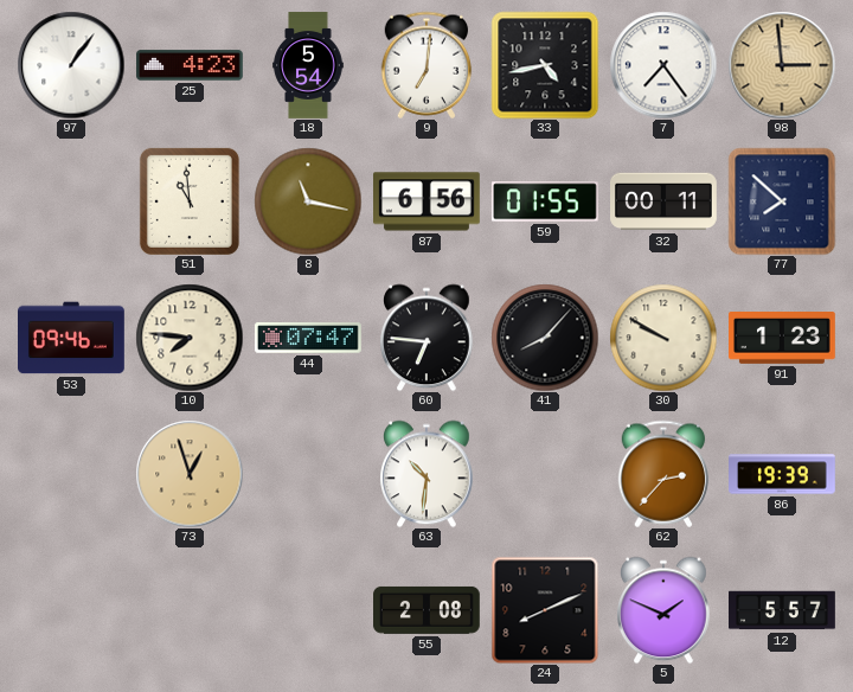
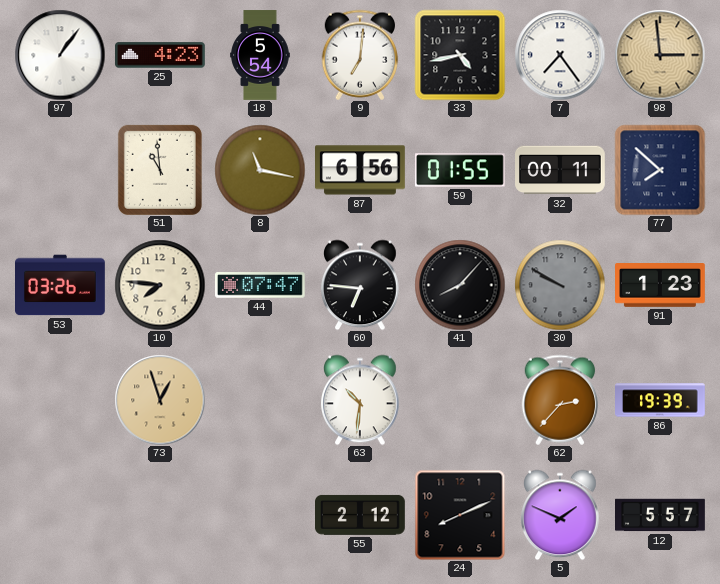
53: 09:46 -> 03:26 (61, 285)
30 dial: cream -> grey (560, 285)
55: 2:08 -> 2:12 (361, 515)
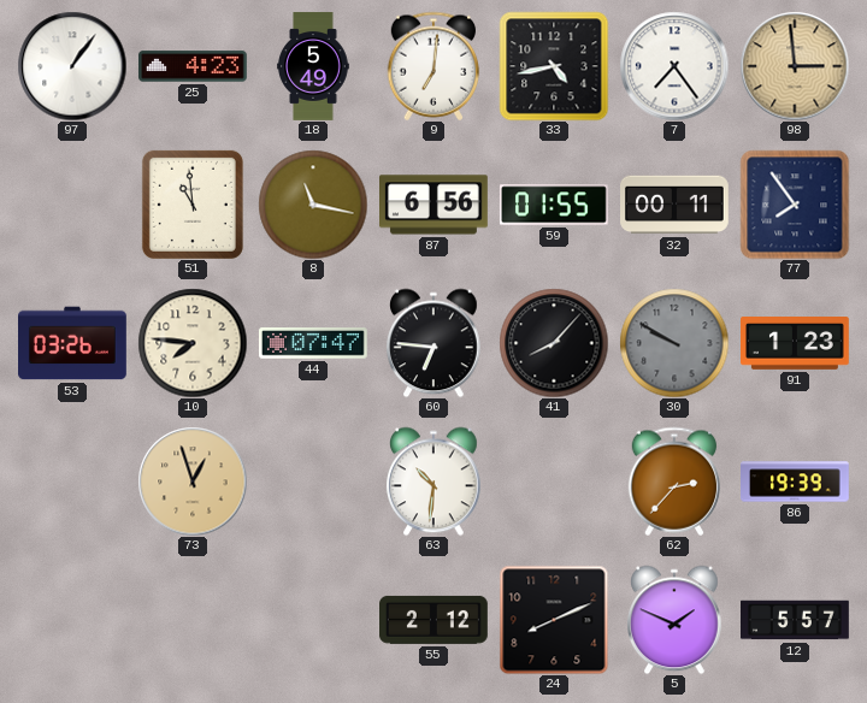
18: 5:54 -> 5:49 (313, 66)
77: 7:52 -> 7:54 (795, 205)
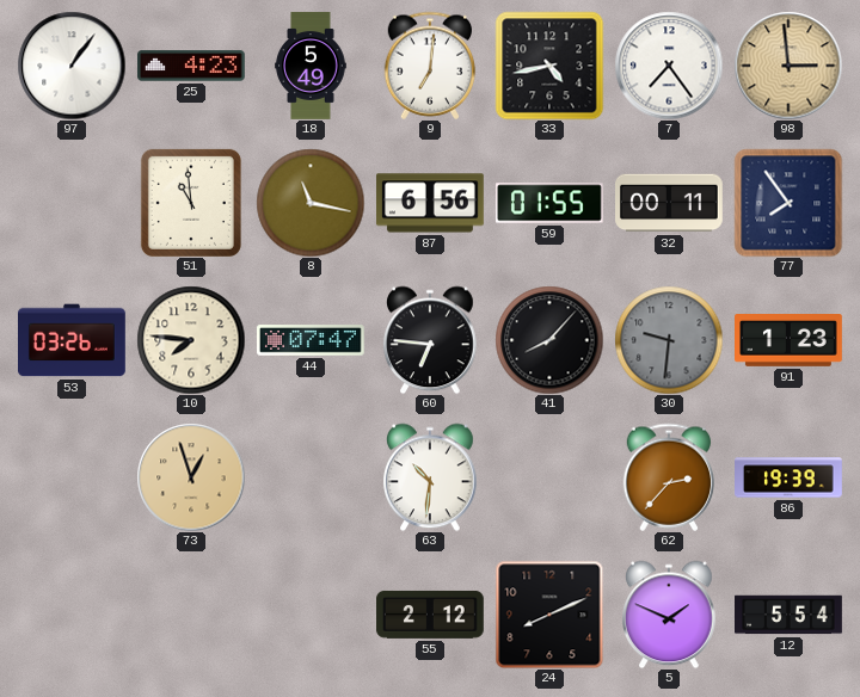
30: 9:50 -> 9:31 (669, 340)
12: 5:57 -> 5:54 (788, 615)
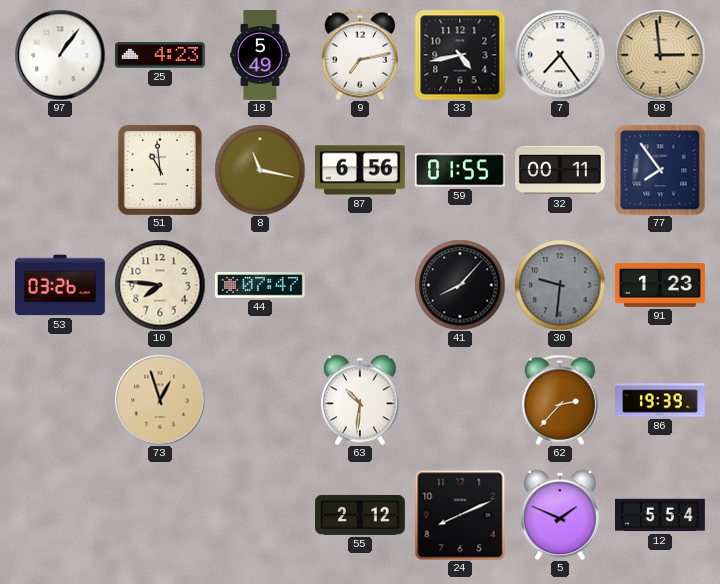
9: 7:01 -> 7:13 (360, 55)
60: 6:46 -> none (431, 340)
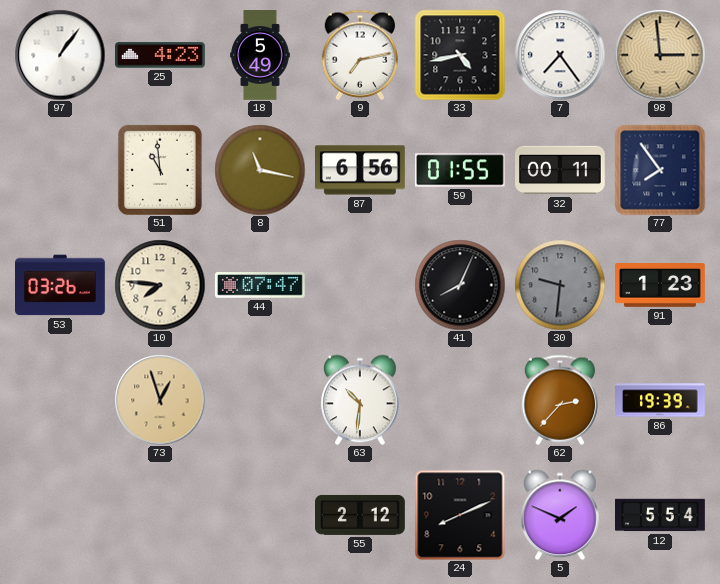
41: 8:07 -> 8:04 (460, 285)
